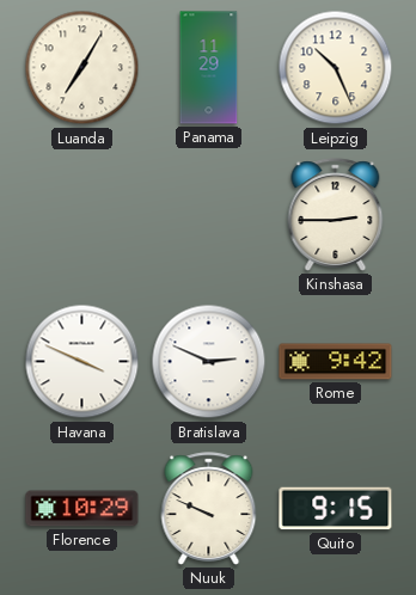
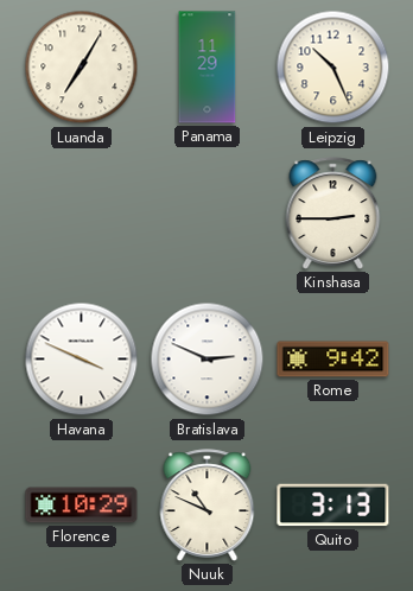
Nuuk: 9:49 -> 10:49 (208, 506)
Quito: 9:15 -> 3:13 (333, 506)
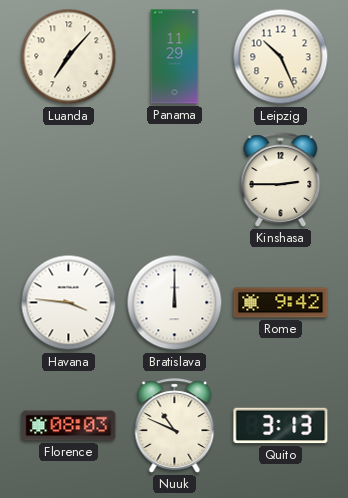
Luanda: 7:05 -> 7:07 (69, 57)
Havana: 3:49 -> 3:46 (69, 303)
Bratislava: 2:49 -> 12:00 (175, 303)
Florence: 10:29 -> 08:03 (69, 426)
